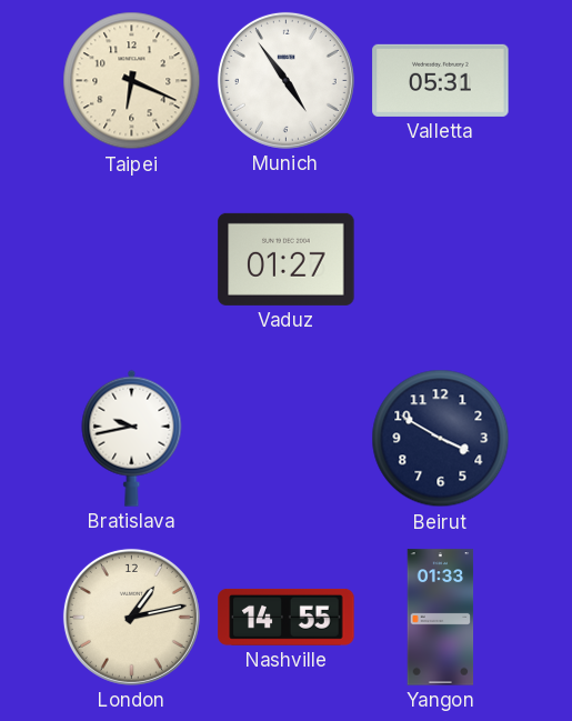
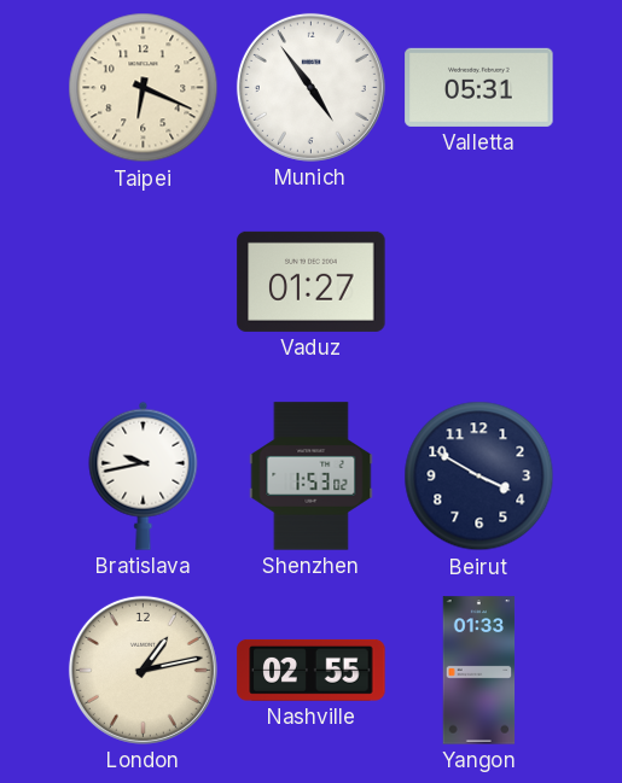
Shenzhen: none -> 1:53 (312, 477)
Nashville: 14:55 -> 02:55 (312, 670)
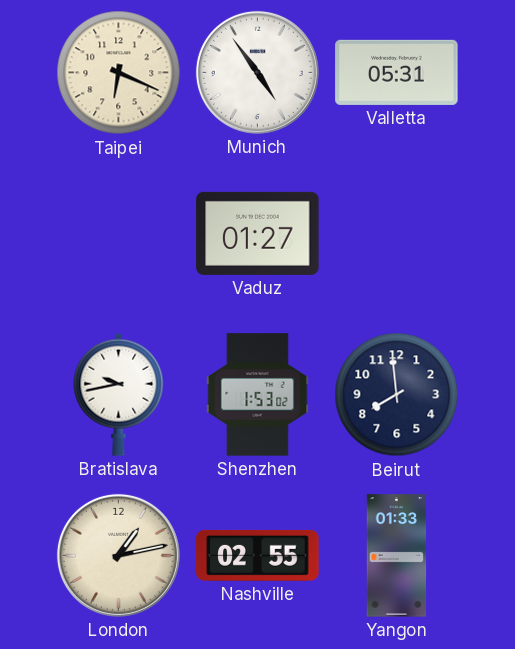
Beirut: 3:50 -> 7:59 (397, 395)
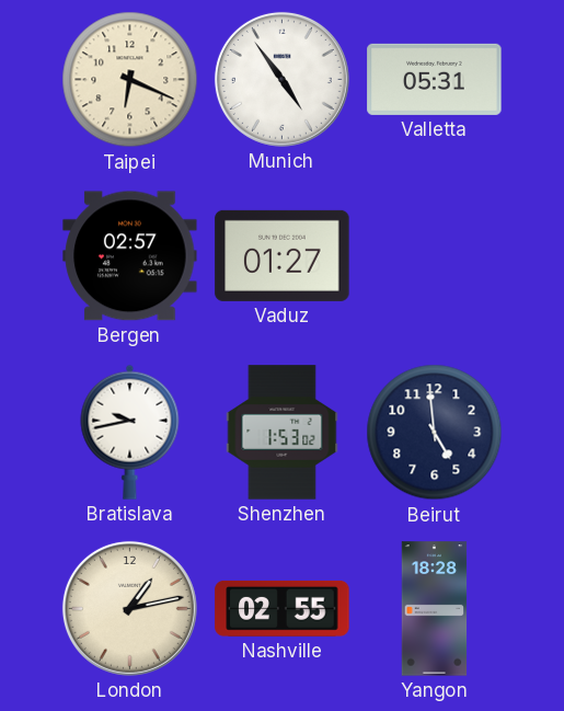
Bergen: none -> 02:57 (130, 256)
Beirut: 7:59 -> 4:59 (435, 433)
Yangon: 01:33 -> 18:28 (435, 609)
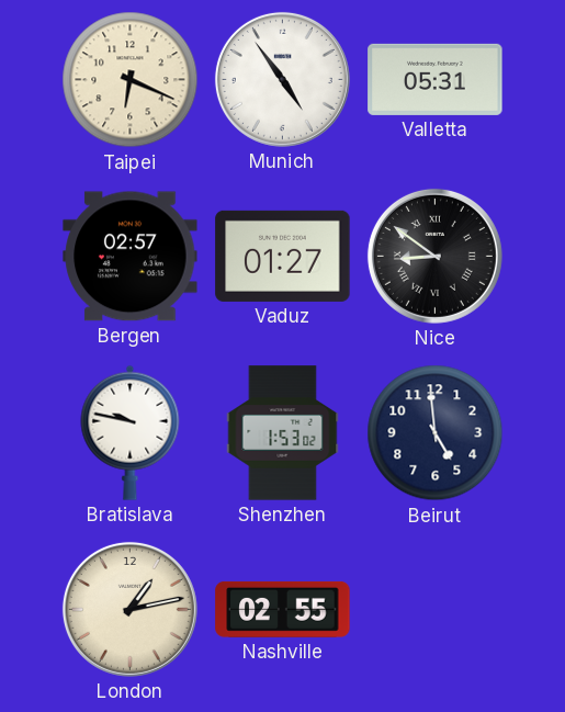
Nice: none -> 8:51 (434, 256)
Bratislava: 9:43 -> 9:47 (131, 432)
Yangon: 18:28 -> none (435, 609)
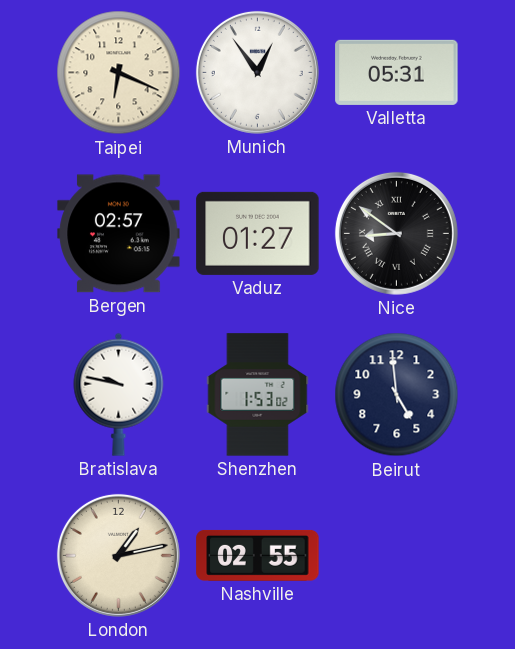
Munich: 4:54 -> 12:54 (257, 72)
